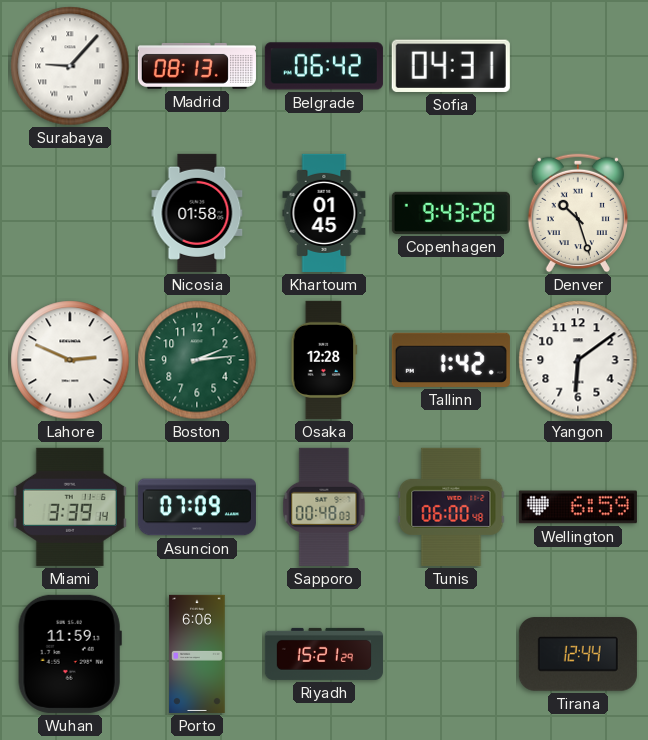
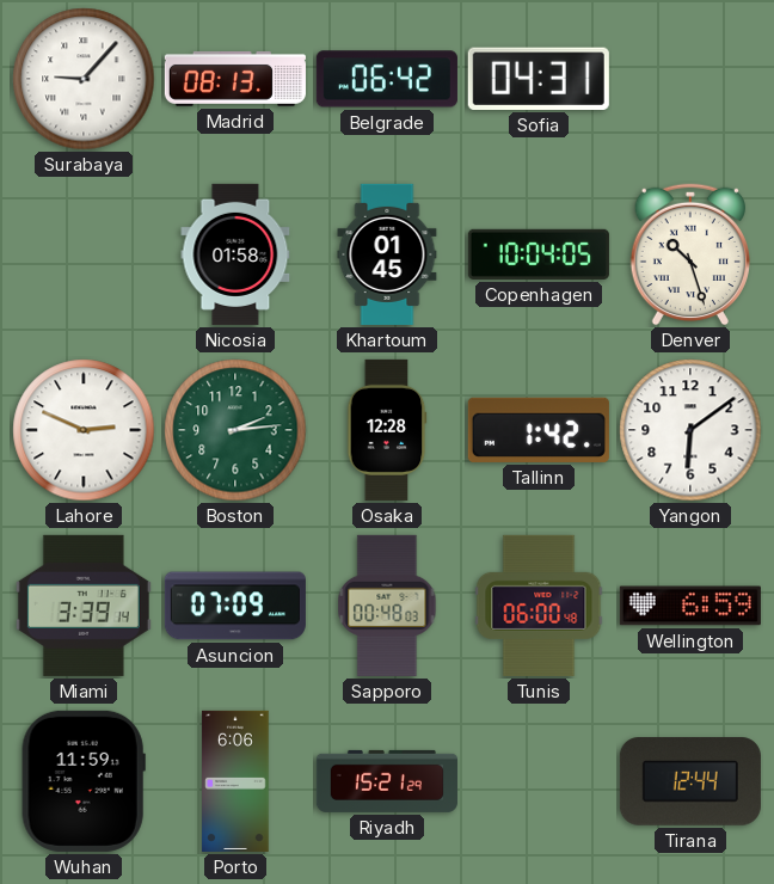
Copenhagen: 9:43 -> 10:04 (539, 254)
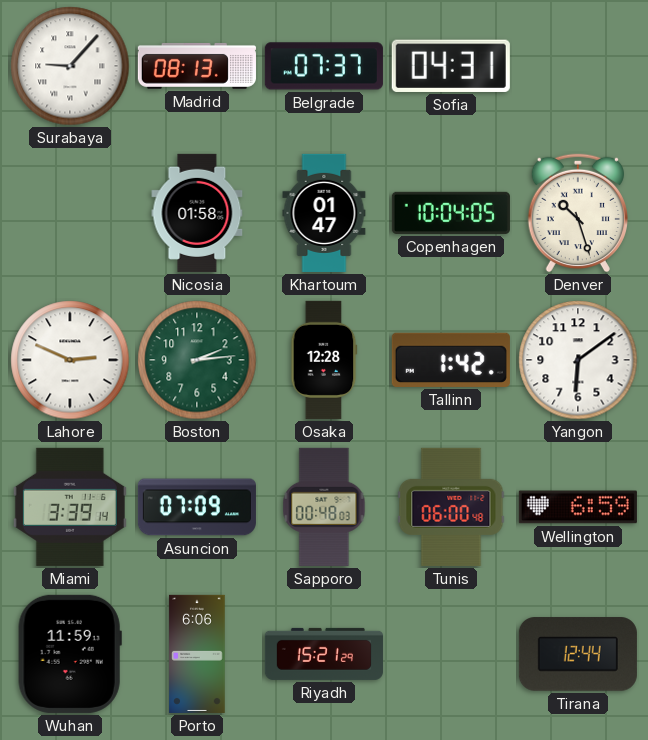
Belgrade: 06:42 -> 07:37 (324, 66)
Khartoum: 01:45 -> 01:47 (324, 213)
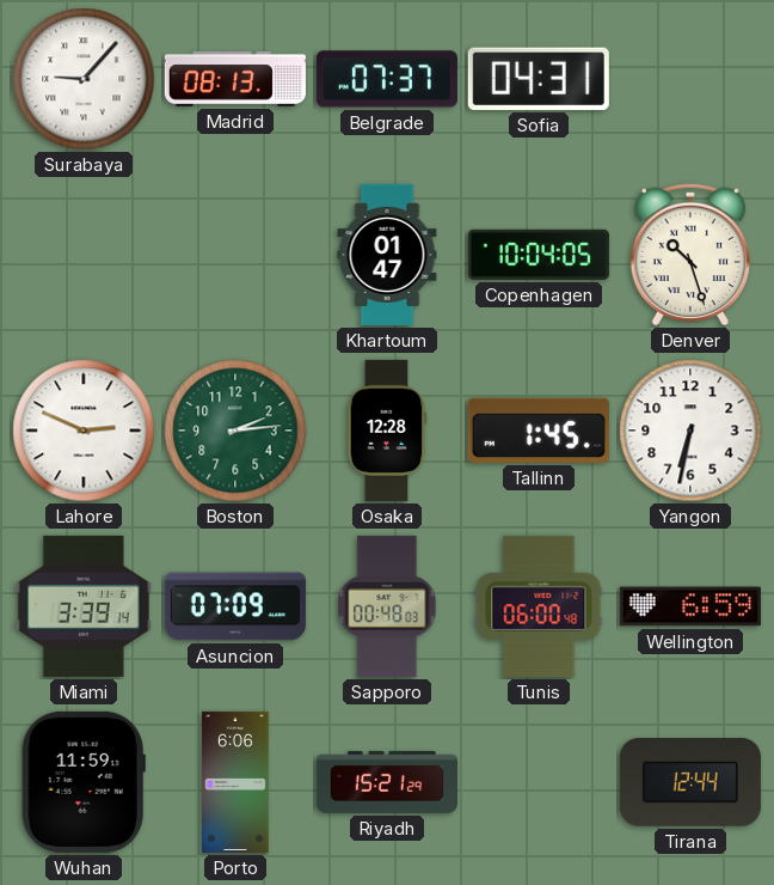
Nicosia: 01:58 -> none (197, 213)
Tallinn: 1:42 -> 1:45 (539, 431)
Yangon: 6:09 -> 6:32 (690, 431)
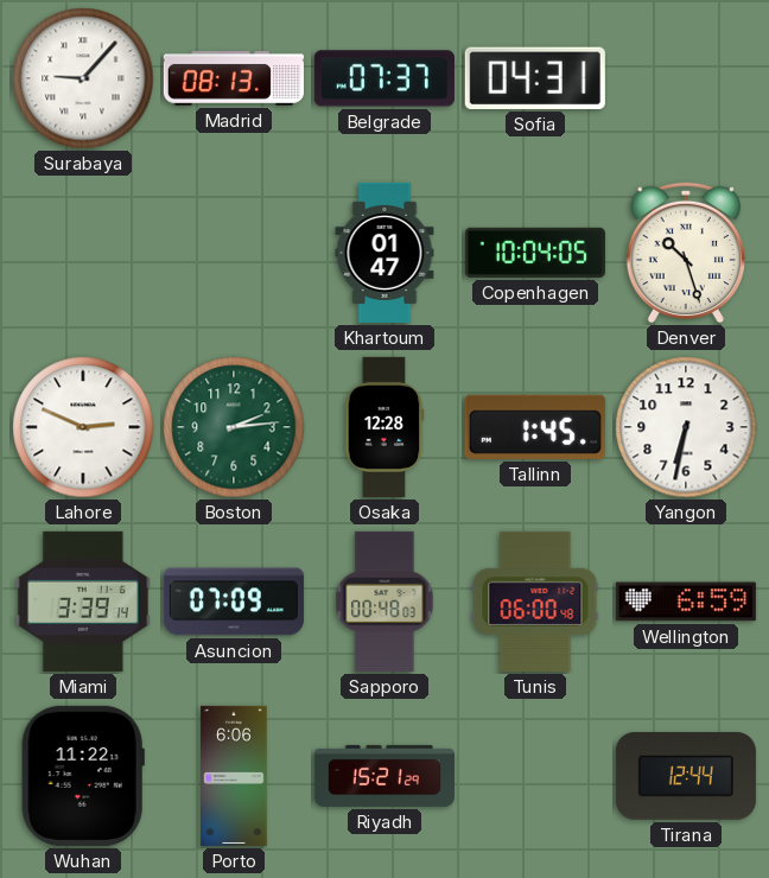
Wuhan: 11:59 -> 11:22 (83, 776)
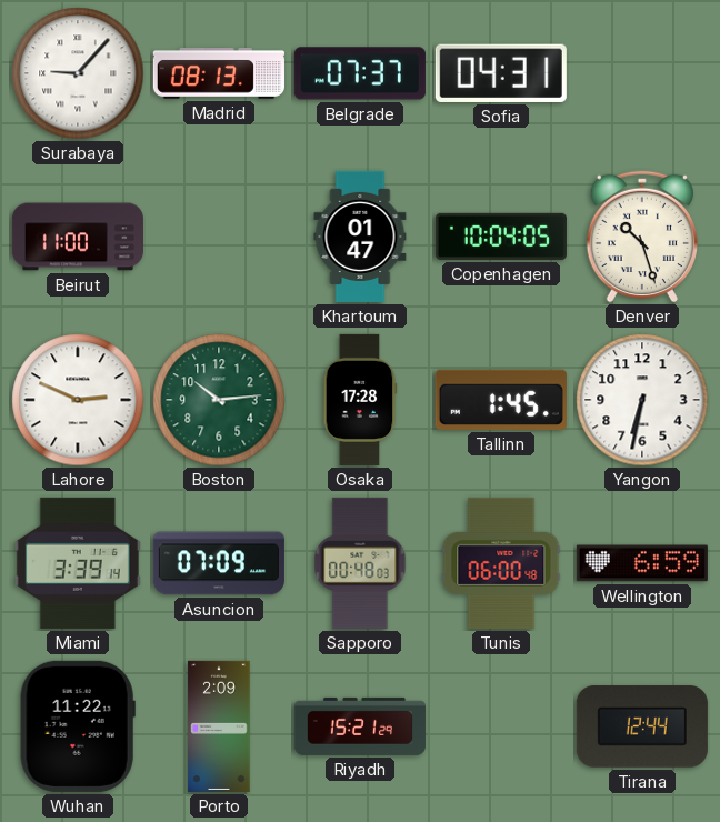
Beirut: none -> 11:00 (78, 237)
Boston: 2:14 -> 10:14 (219, 400)
Osaka: 12:28 -> 17:28 (360, 400)
Porto: 6:06 -> 2:09 (219, 726)
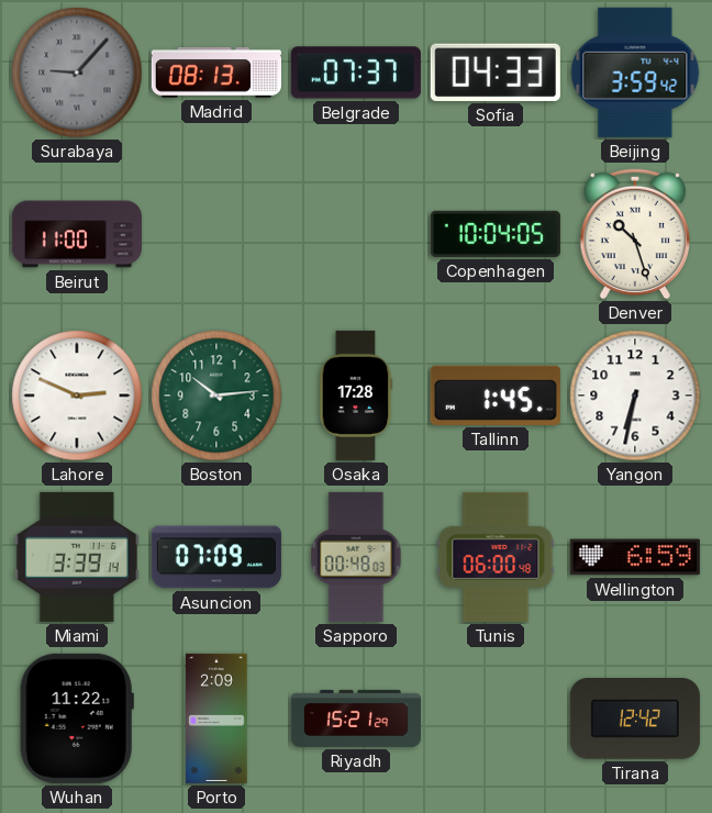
Surabaya dial: white -> grey (77, 73)
Sofia: 04:31 -> 04:33 (496, 73)
Beijing: none -> 3:59 (635, 73)
Khartoum: 01:47 -> none (360, 237)
Tirana: 12:44 -> 12:42 (635, 719)
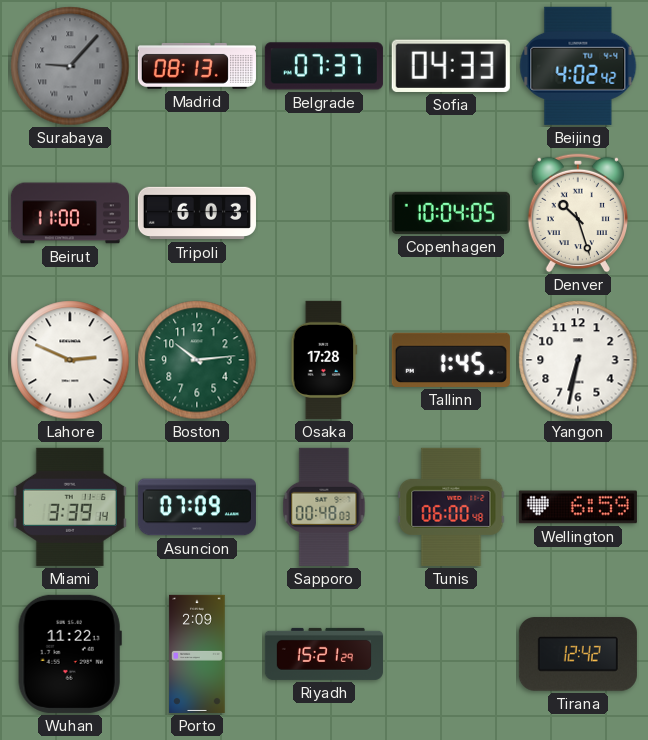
Beijing: 3:59 -> 4:02 (578, 66)
Tripoli: none -> 6:03 (197, 213)
